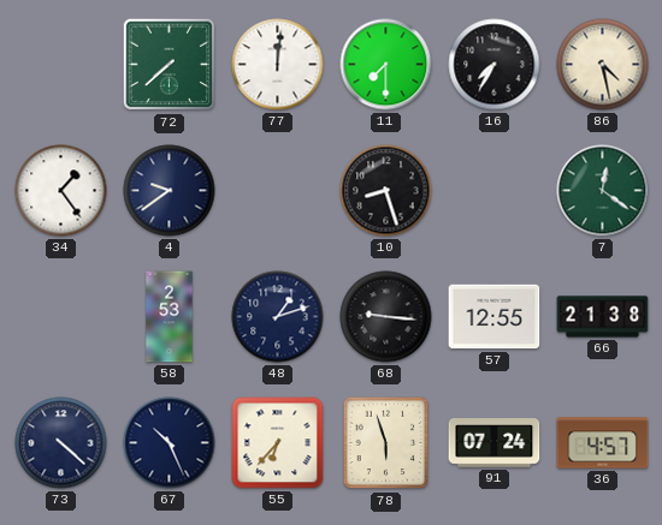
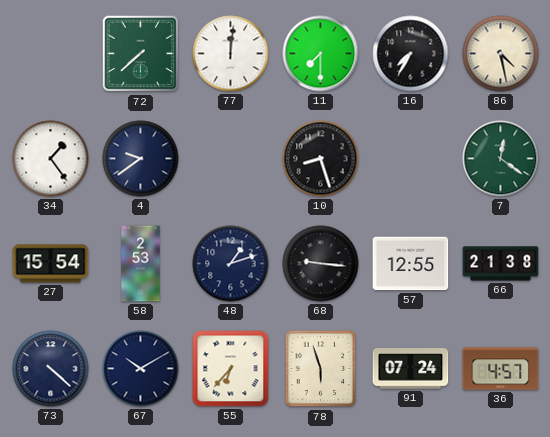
27: none -> 15:54 (51, 264)
67: 10:26 -> 10:10 (141, 369)
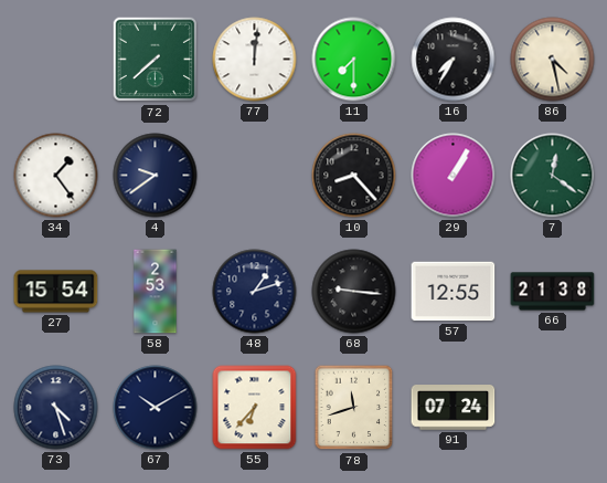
10: 8:27 -> 8:23 (354, 176)
29: none -> 1:05 (454, 176)
73: 4:22 -> 4:27 (56, 408)
78: 5:57 -> 11:42 (354, 408)
36: 4:57 -> none (501, 369)
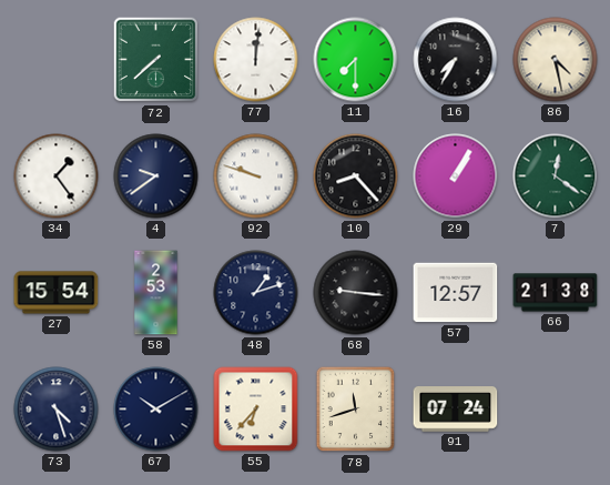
92: none -> 9:48 (256, 176)
57: 12:55 -> 12:57 (456, 293)
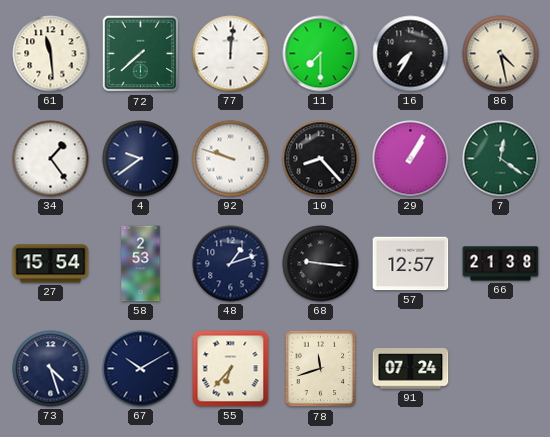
61: none -> 11:29 (51, 54)
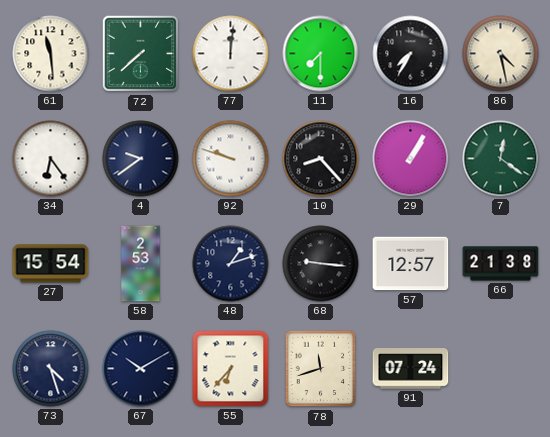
34: 1:24 -> 6:24 (51, 159)
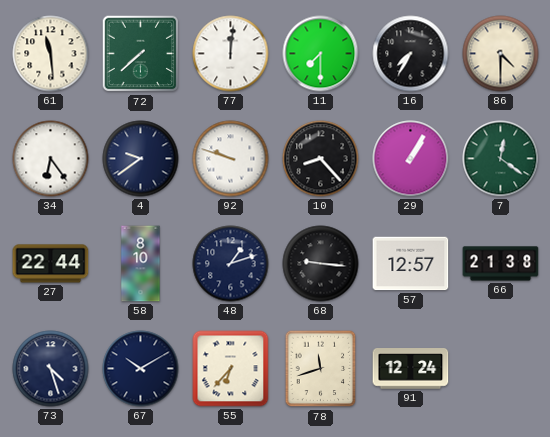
86: 4:28 -> 4:30 (501, 54)
27: 15:54 -> 22:44 (51, 264)
58: 2:53 -> 8:10 (141, 264)
91: 07:24 -> 12:24 (411, 369)
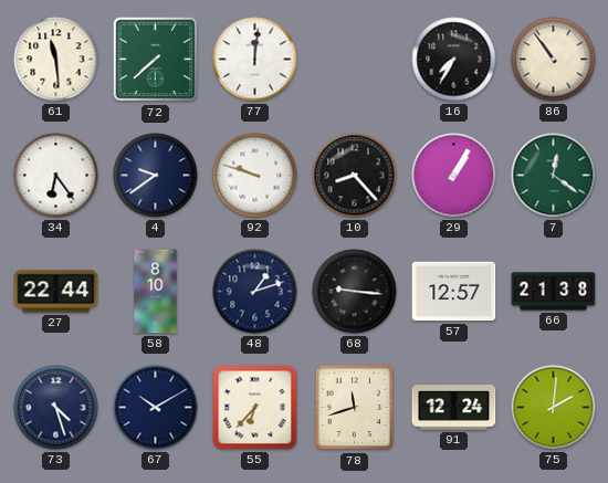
11: 7:30 -> none (321, 54)
86: 4:30 -> 10:54 (554, 60)
75: none -> 2:01 (554, 408)
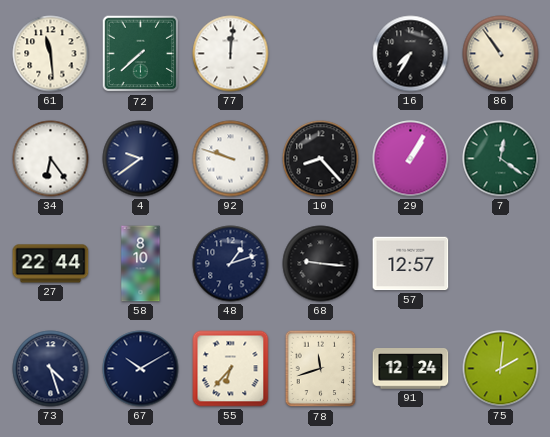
66: 21:38 -> none (554, 292)
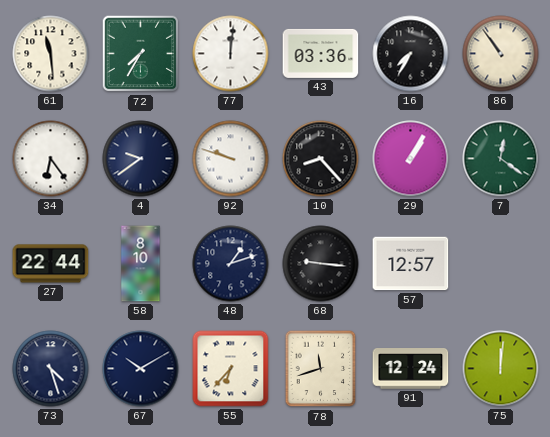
72: 7:38 -> 7:35 (141, 54)
43: none -> 03:36 (321, 53)
75: 2:01 -> 12:01 (501, 369)
